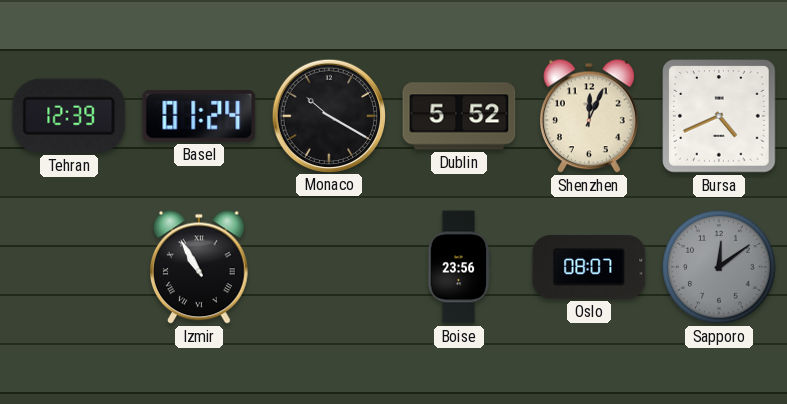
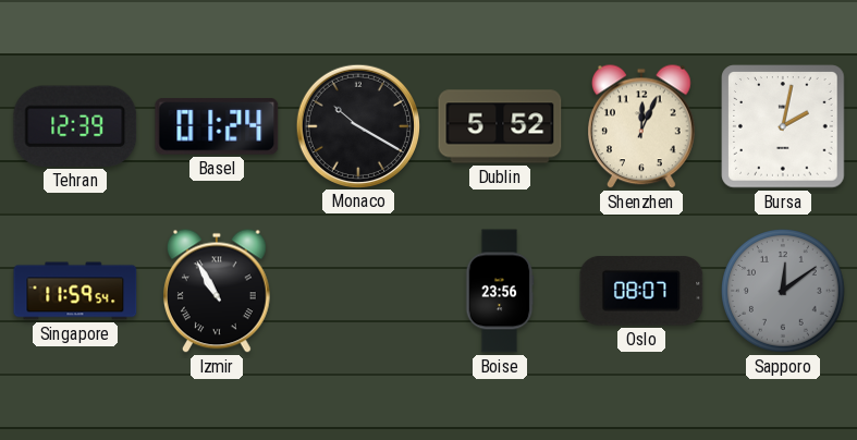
Bursa: 4:41 -> 2:02 (783, 126)
Singapore: none -> 11:59 (75, 291)
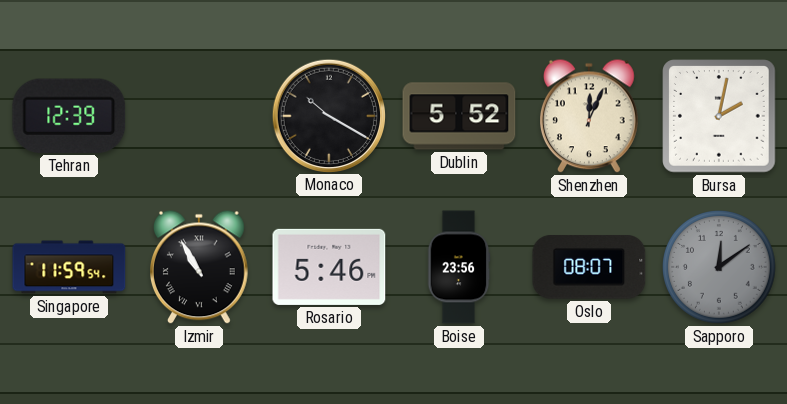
Basel: 01:24 -> none (217, 126)
Rosario: none -> 5:46 (329, 267)
